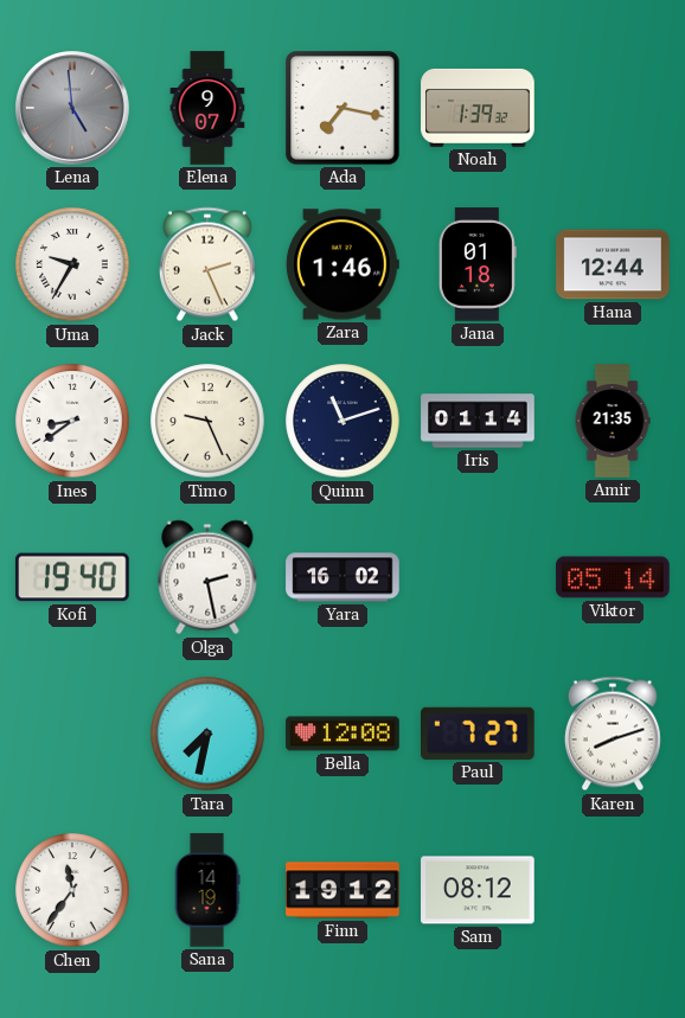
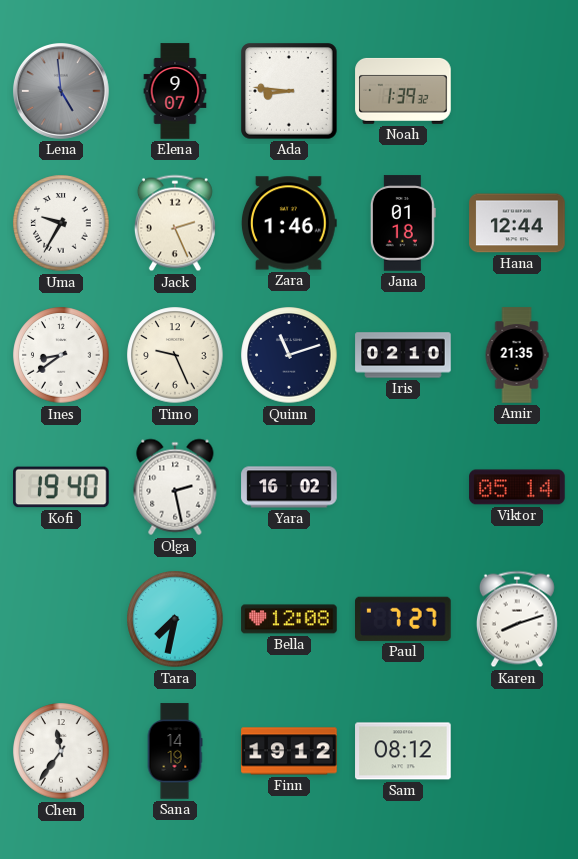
Ada: 7:17 -> 8:46 (289, 91)
Iris: 01:14 -> 02:10 (403, 355)
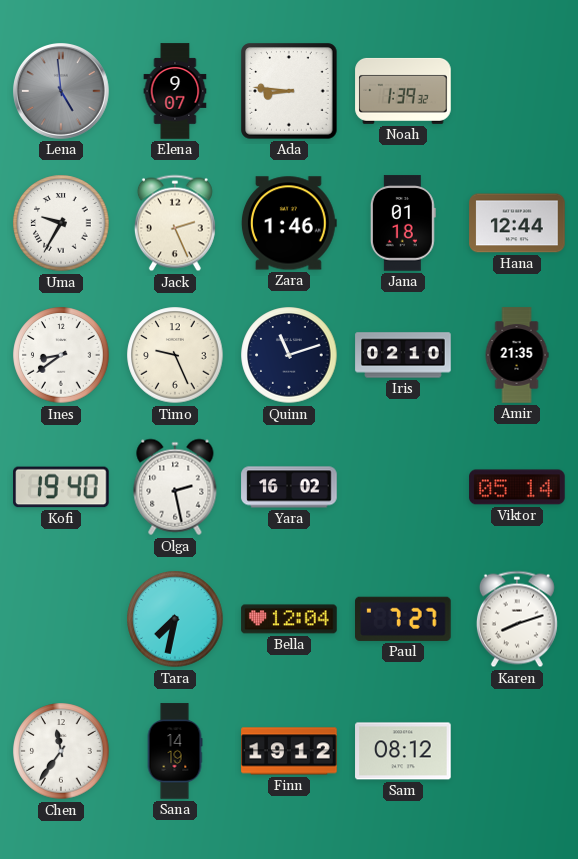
Bella: 12:08 -> 12:04 (289, 619)
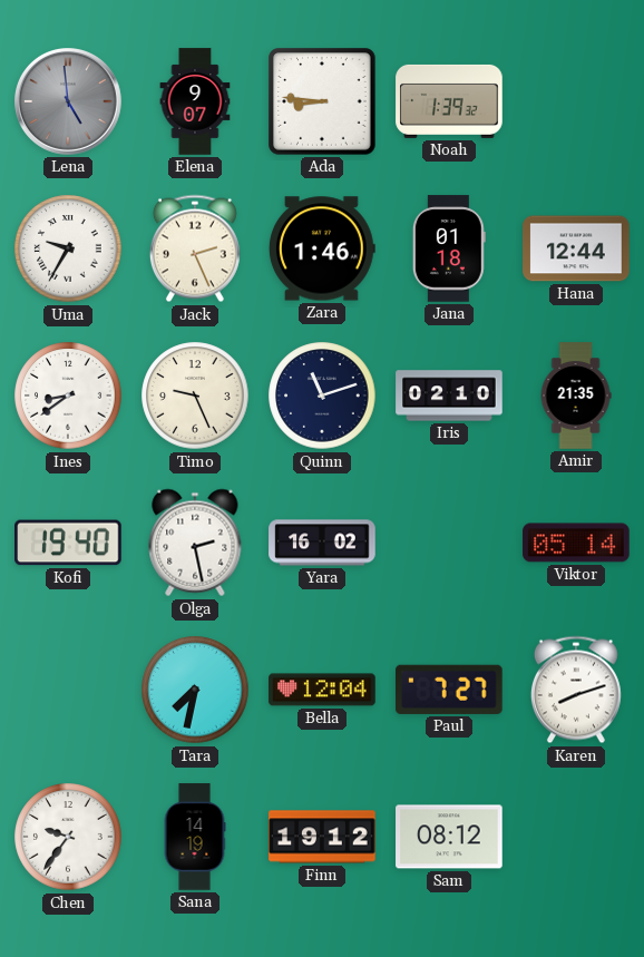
Chen: 11:36 -> 9:36 (68, 837)
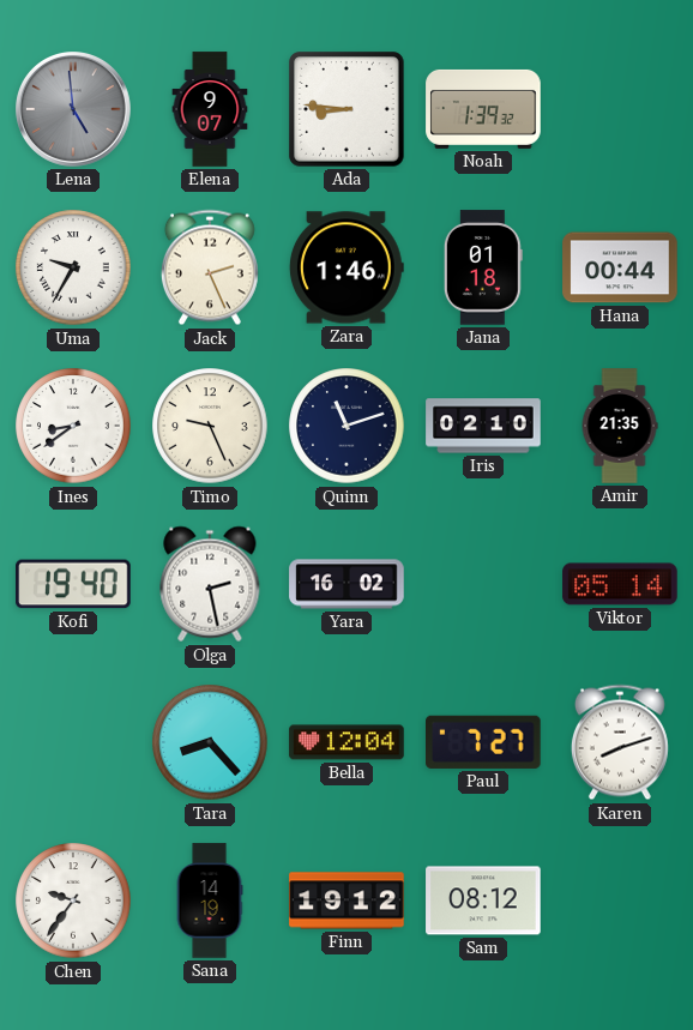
Hana: 12:44 -> 00:44 (620, 267)
Tara: 7:32 -> 8:23 (210, 742)
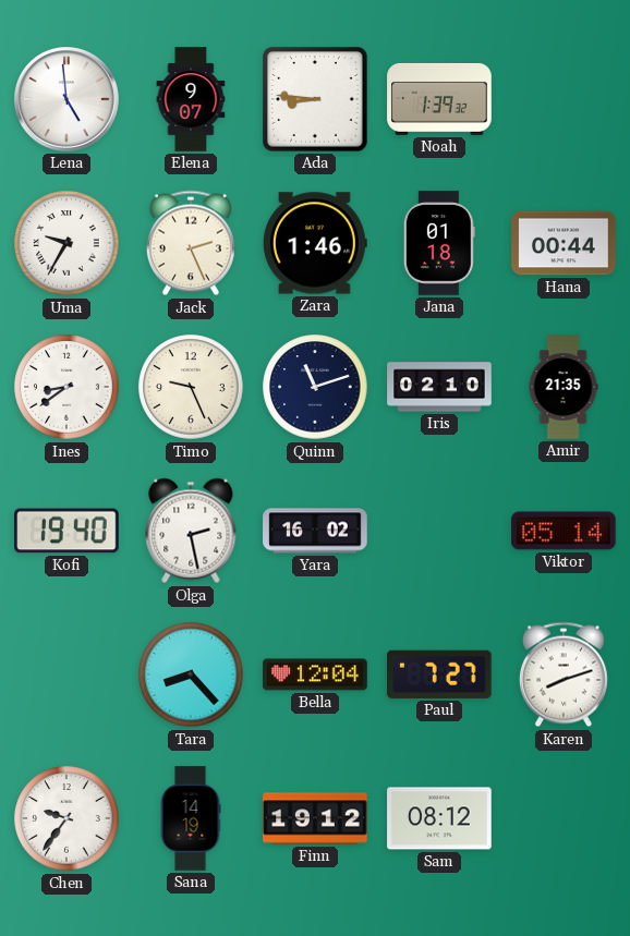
Lena dial: grey -> white (68, 100)
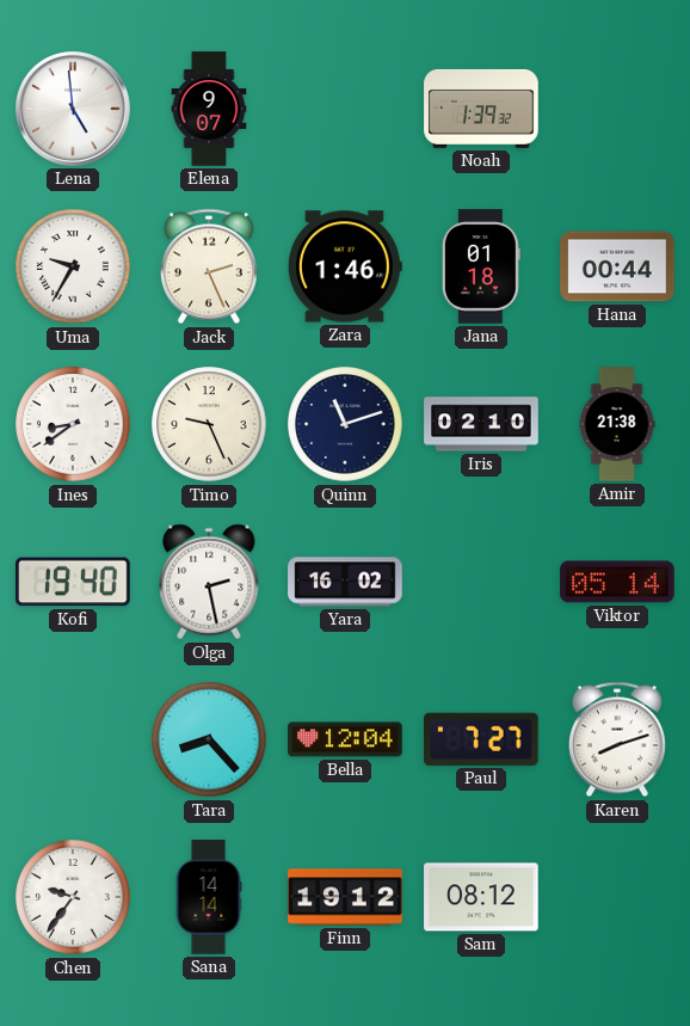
Ada: 8:46 -> none (315, 99)
Amir: 21:35 -> 21:38 (617, 424)
Sana: 14:19 -> 14:14 (209, 897)
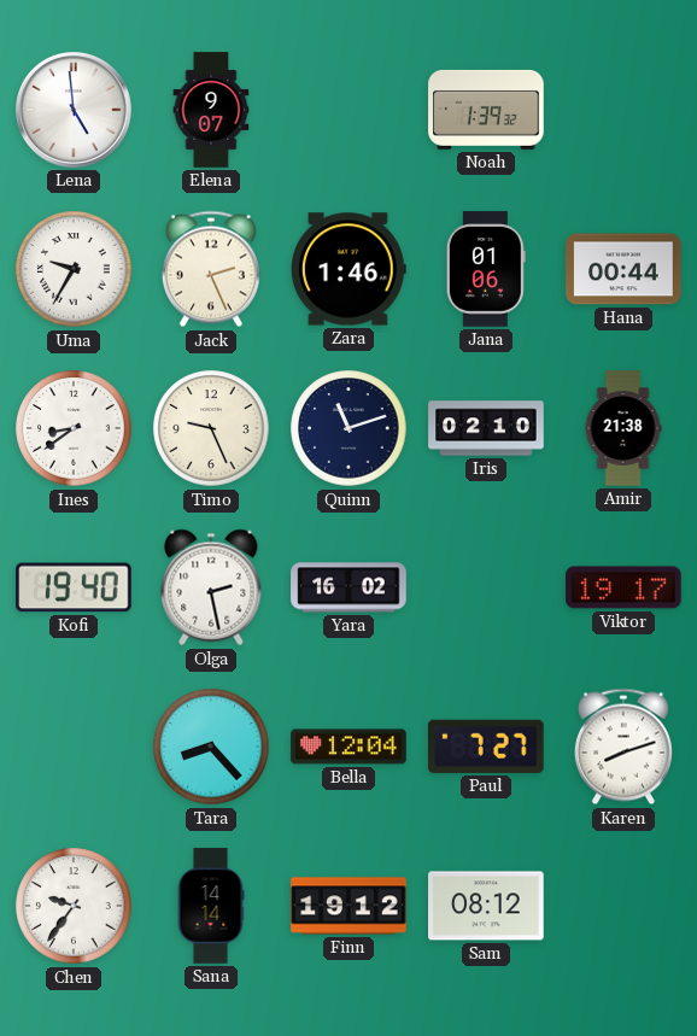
Jana: 01:18 -> 01:06 (486, 269)
Viktor: 05:14 -> 19:17 (623, 587)
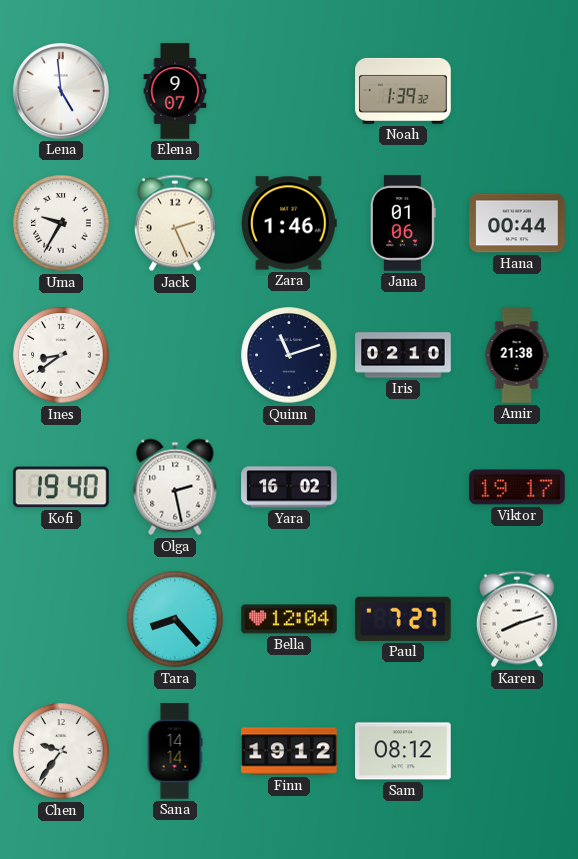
Timo: 9:26 -> none (211, 428)
